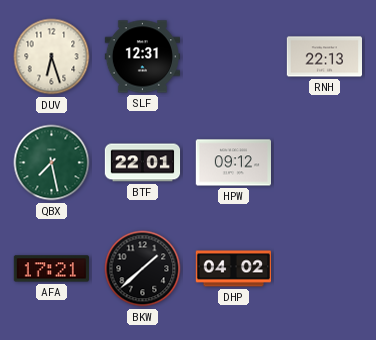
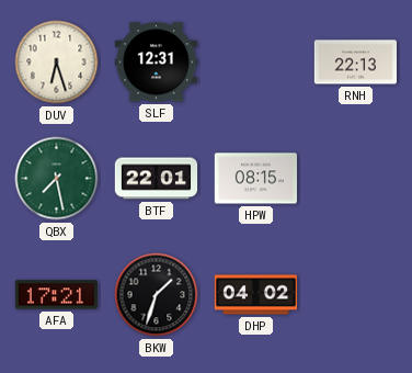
HPW: 09:12 -> 08:15 (255, 179)
BKW: 1:38 -> 1:33 (157, 295)
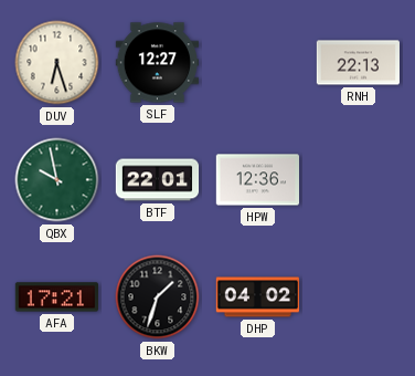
SLF: 12:31 -> 12:27 (157, 63)
QBX: 7:28 -> 9:58 (57, 180)
HPW: 08:15 -> 12:36 (257, 180)
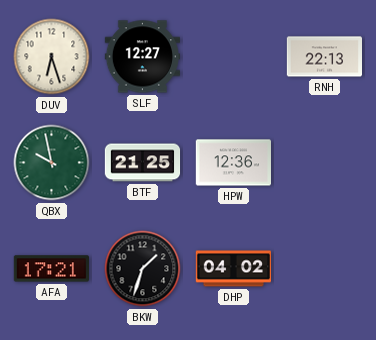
BTF: 22:01 -> 21:25 (143, 163)
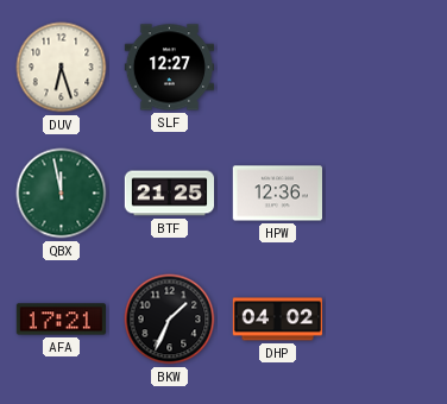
RNH: 22:13 -> none (324, 57)
QBX: 9:58 -> 11:58 (62, 194)
BKW: 1:33 -> 1:34 (170, 320)
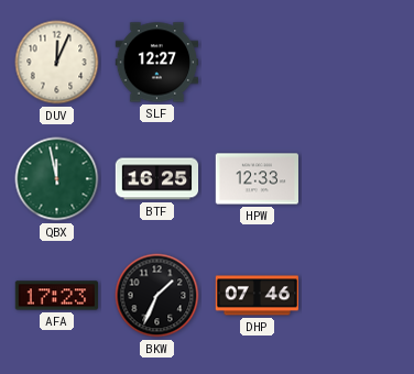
DUV: 6:27 -> 12:04 (57, 63)
BTF: 21:25 -> 16:25 (157, 179)
HPW: 12:36 -> 12:33 (257, 179)
AFA: 17:21 -> 17:23 (56, 296)
DHP: 04:02 -> 07:46 (257, 296)
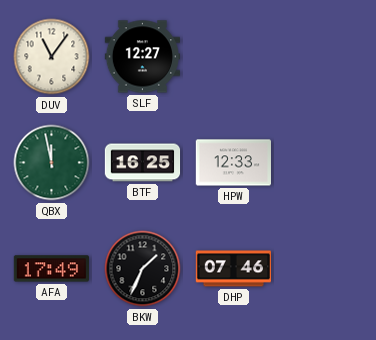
DUV: 12:04 -> 11:06 (52, 57)
AFA: 17:23 -> 17:49 (51, 269)
